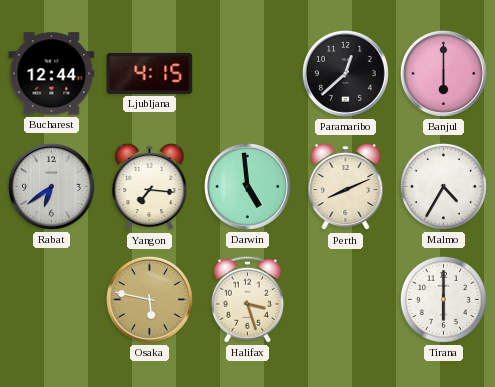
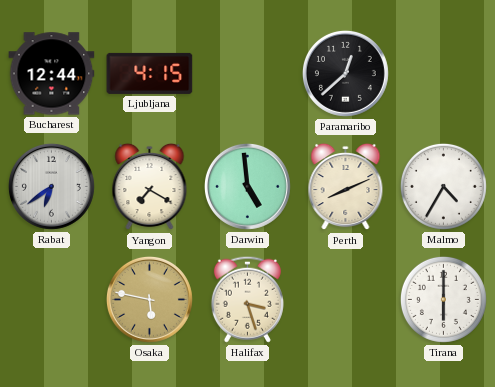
Banjul: 6:00 -> none (443, 73)
Yangon: 7:16 -> 7:20 (150, 187)
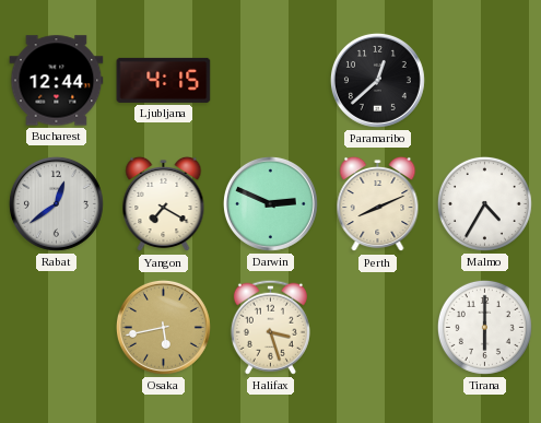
Rabat: 6:39 -> 12:39 (56, 203)
Darwin: 4:59 -> 2:49 (270, 203)
Osaka: 5:47 -> 5:43 (163, 327)
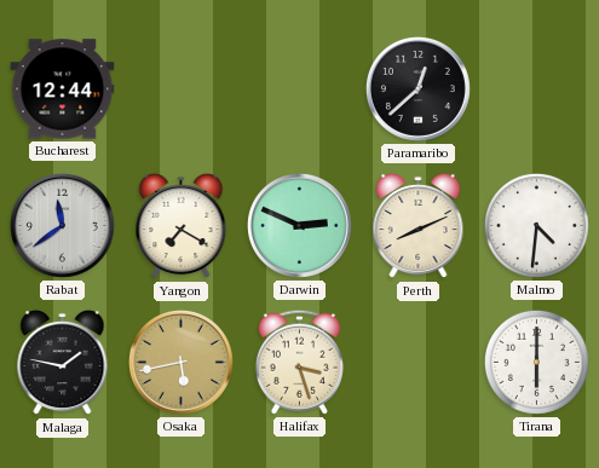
Ljubljana: 4:15 -> none (164, 80)
Rabat: 12:39 -> 11:39 (62, 225)
Malmo: 4:35 -> 4:31 (536, 225)
Malaga: none -> 1:47 (63, 363)
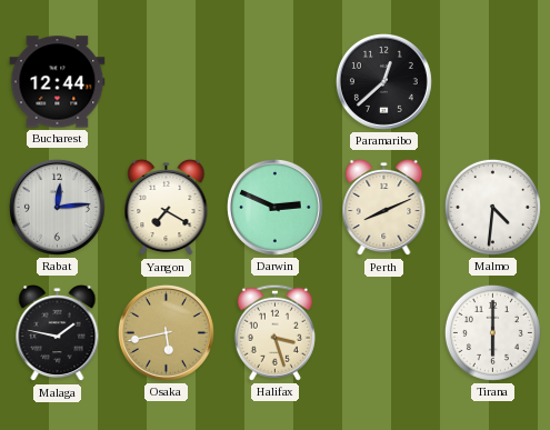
Rabat: 11:39 -> 12:14 (57, 207)
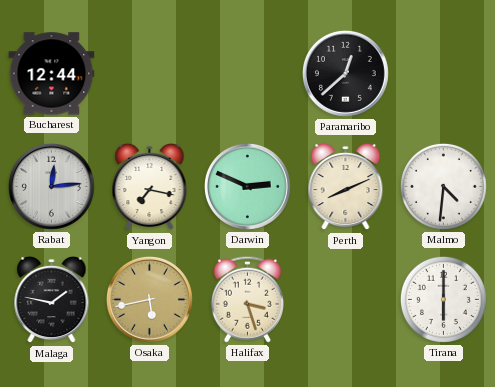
Yangon: 7:20 -> 7:17 (150, 187)
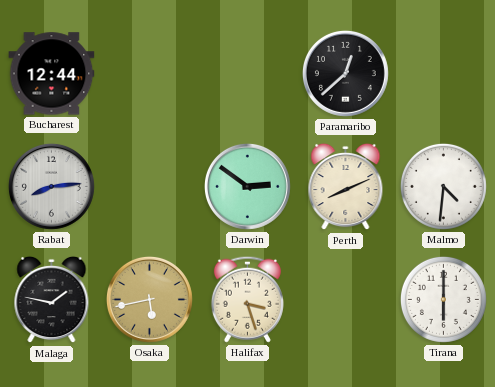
Rabat: 12:14 -> 8:14 (51, 186)
Yangon: 7:17 -> none (150, 187)
Darwin: 2:49 -> 2:51 (247, 186)
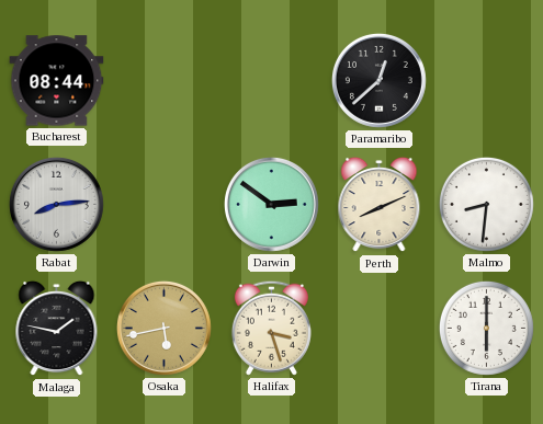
Bucharest: 12:44 -> 08:44 (57, 81)
Malmo: 4:31 -> 8:31 (486, 204)
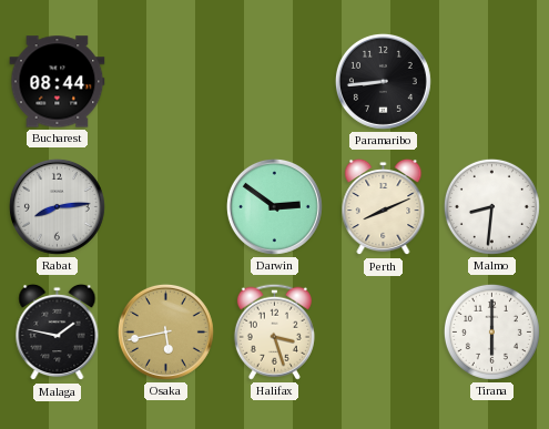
Paramaribo: 12:38 -> 8:44 (383, 81)
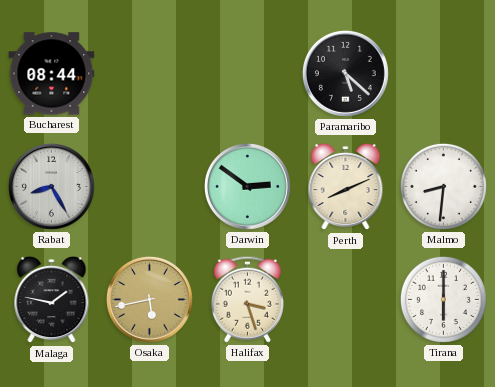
Paramaribo: 8:44 -> 5:22 (345, 73)
Rabat: 8:14 -> 8:25 (51, 186)
